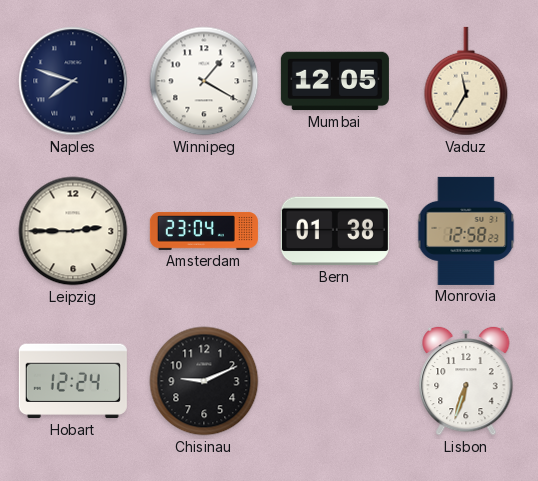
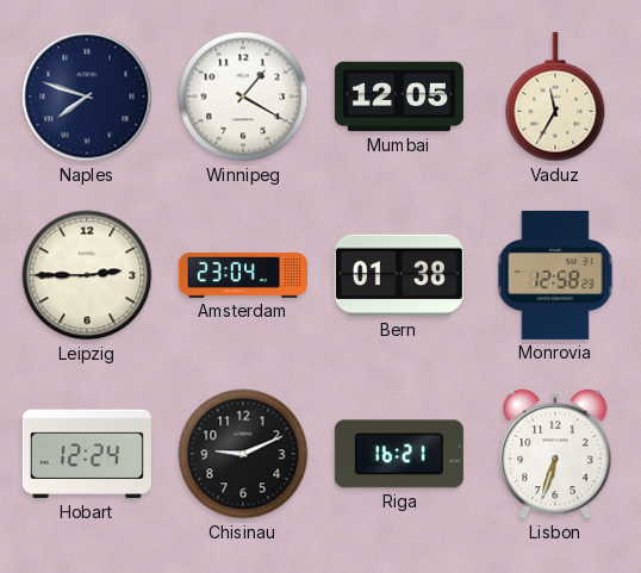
Riga: none -> 16:21 (399, 454)
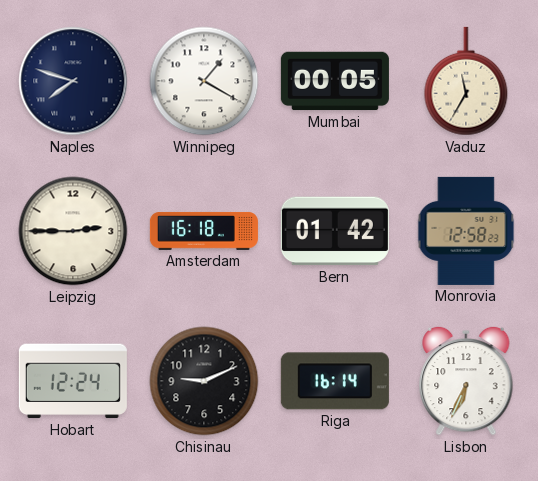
Mumbai: 12:05 -> 00:05 (335, 81)
Amsterdam: 23:04 -> 16:18 (204, 231)
Bern: 01:38 -> 01:42 (335, 231)
Riga: 16:21 -> 16:14 (335, 381)
Lisbon: 6:33 -> 6:34 (466, 381)
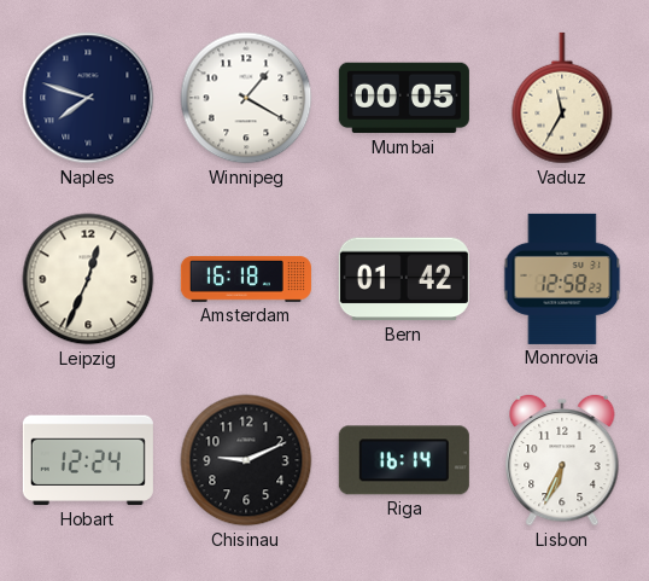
Leipzig: 2:45 -> 12:34 (88, 279)
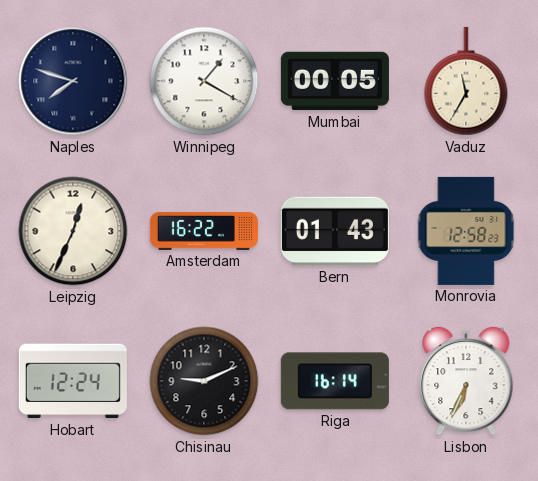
Amsterdam: 16:18 -> 16:22 (204, 231)
Bern: 01:42 -> 01:43 (335, 231)
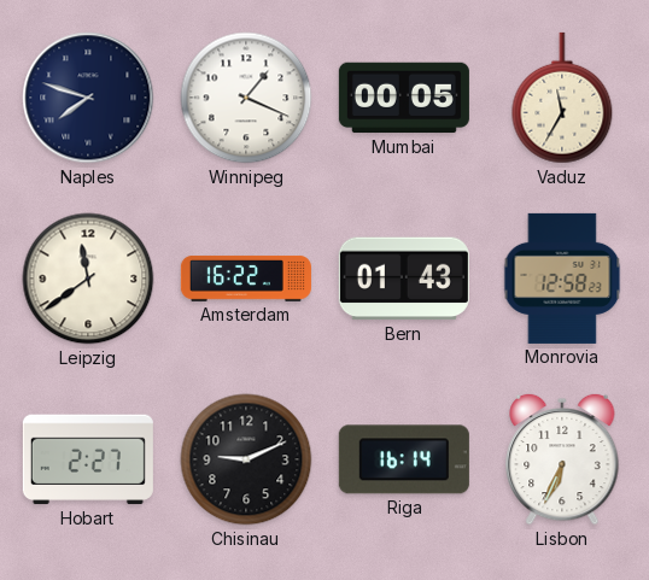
Winnipeg: 1:20 -> 1:19 (246, 98)
Leipzig: 12:34 -> 11:39 (88, 279)
Hobart: 12:24 -> 2:27 (88, 459)
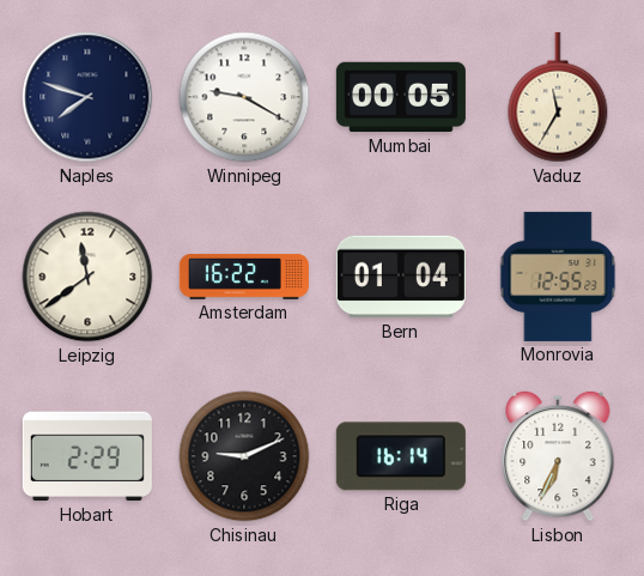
Winnipeg: 1:19 -> 9:20 (244, 97)
Bern: 01:43 -> 01:04 (401, 277)
Monrovia: 12:58 -> 12:55 (558, 277)
Hobart: 2:27 -> 2:29 (87, 456)
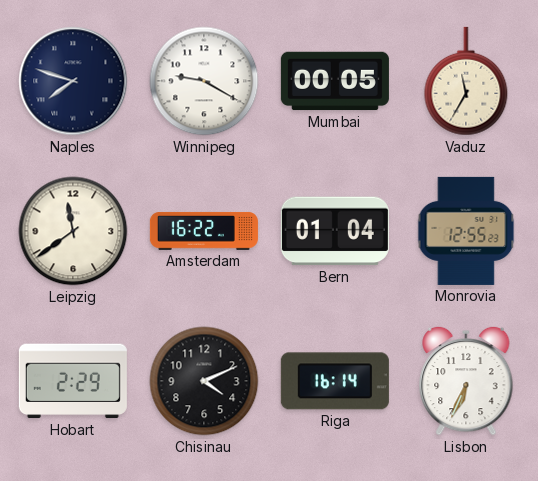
Chisinau: 9:11 -> 4:11 (204, 381)
